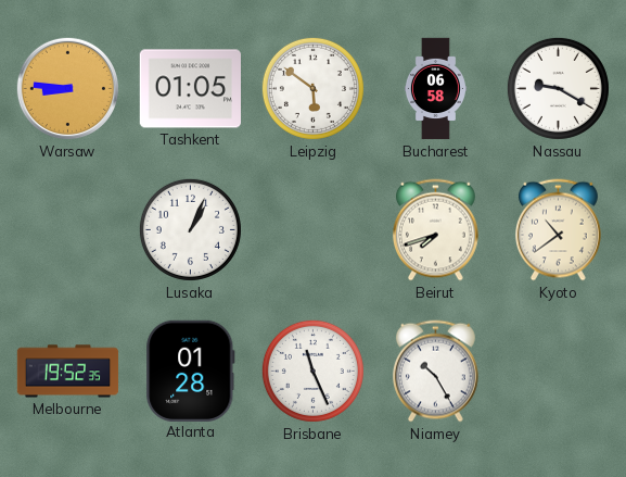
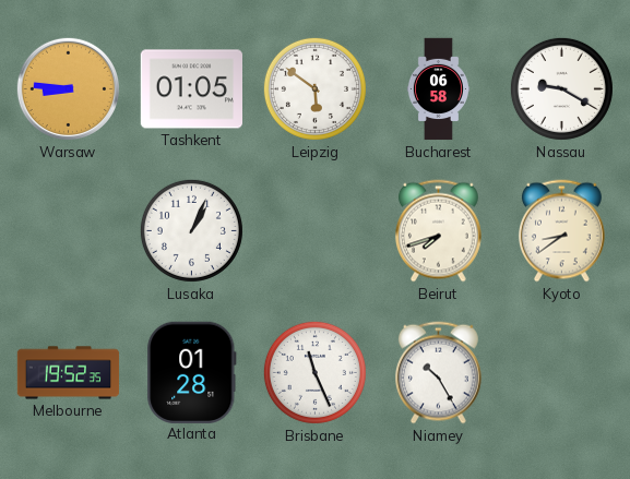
Kyoto: 10:39 -> 8:39 (561, 231)
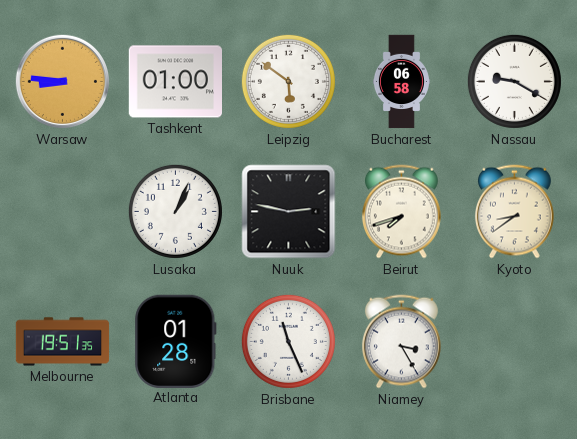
Tashkent: 01:05 -> 01:00 (175, 82)
Nuuk: none -> 2:47 (289, 212)
Melbourne: 19:52 -> 19:51 (63, 342)
Niamey: 10:25 -> 3:25 (401, 342)
